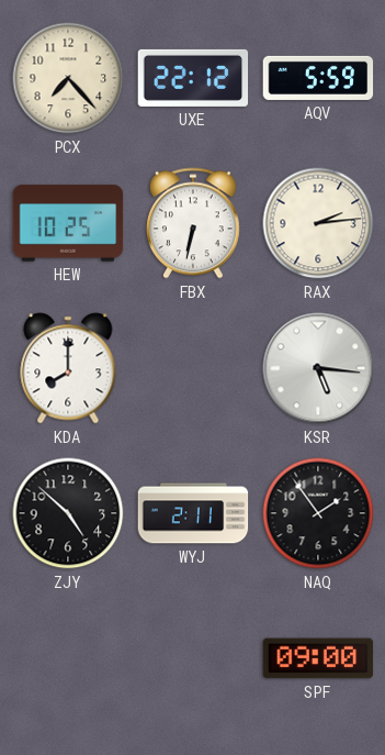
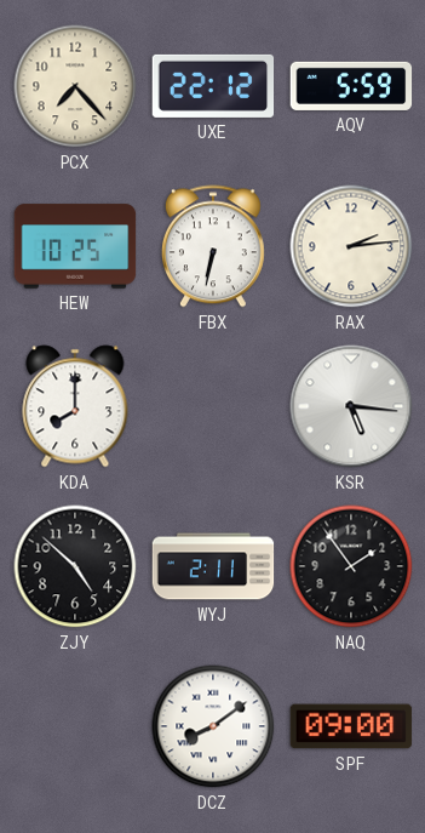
DCZ: none -> 8:09 (213, 726)
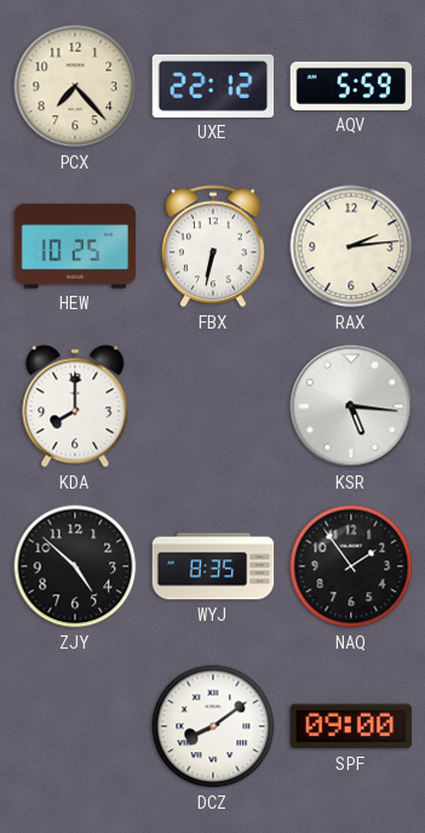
WYJ: 2:11 -> 8:35 (213, 566)
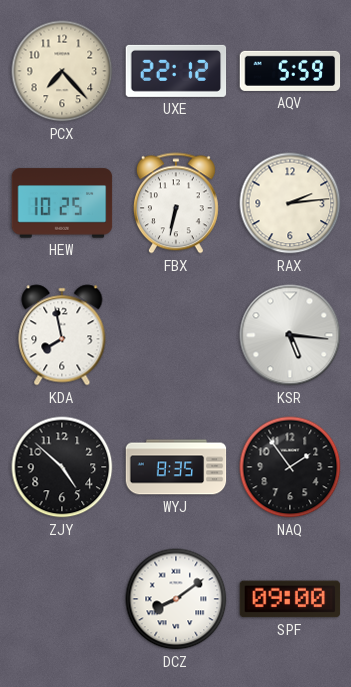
KDA: 8:00 -> 7:58 (62, 335)
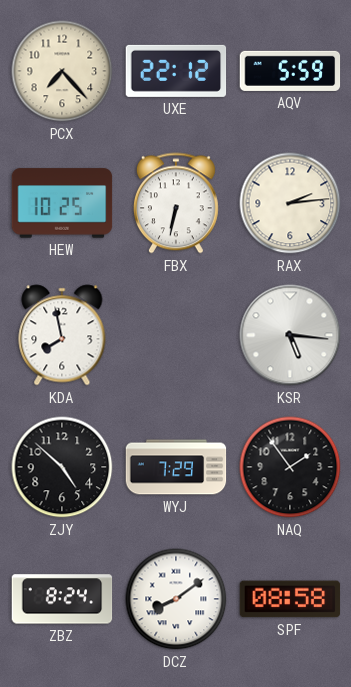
WYJ: 8:35 -> 7:29 (176, 467)
ZBZ: none -> 8:24 (62, 599)
SPF: 09:00 -> 08:58 (290, 599)
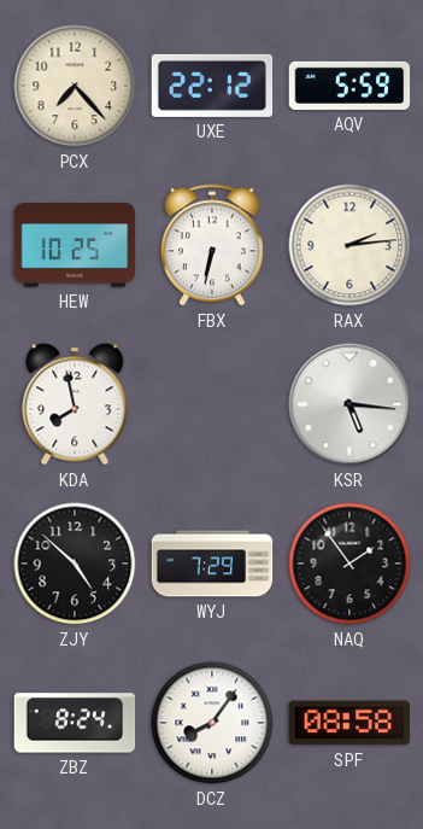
DCZ: 8:09 -> 8:06 (212, 723)
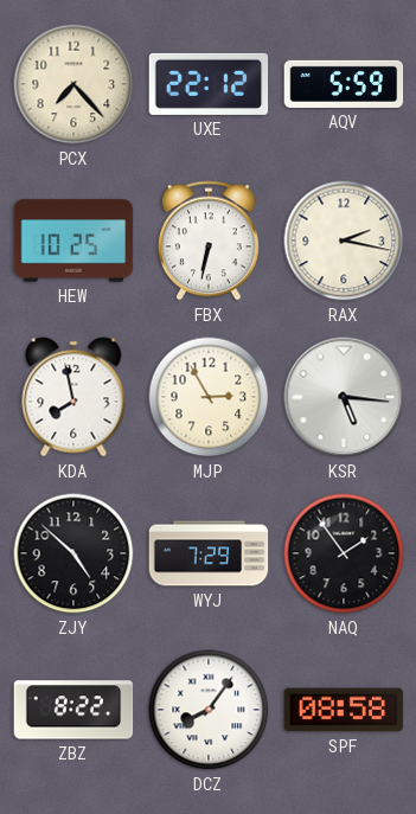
RAX: 2:14 -> 2:17 (344, 241)
MJP: none -> 2:55 (209, 397)
ZBZ: 8:24 -> 8:22 (73, 710)
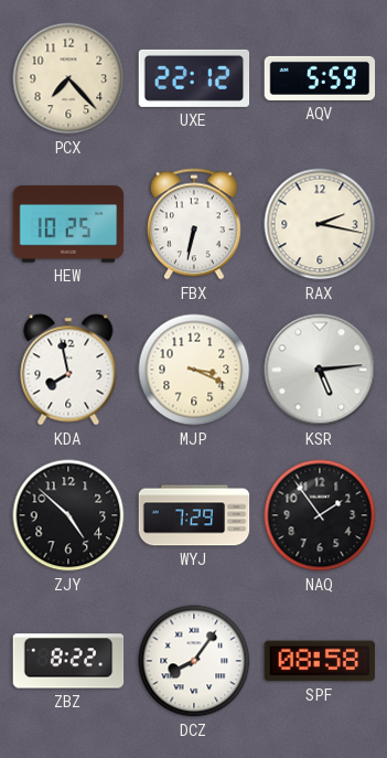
MJP: 2:55 -> 3:19 (194, 370)
KSR: 5:16 -> 5:14 (320, 370)
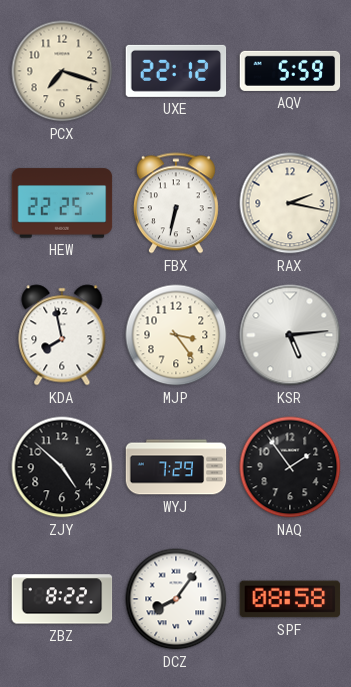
PCX: 7:23 -> 7:18 (62, 71)
HEW: 10:25 -> 22:25 (62, 203)
MJP: 3:19 -> 3:24 (176, 335)
